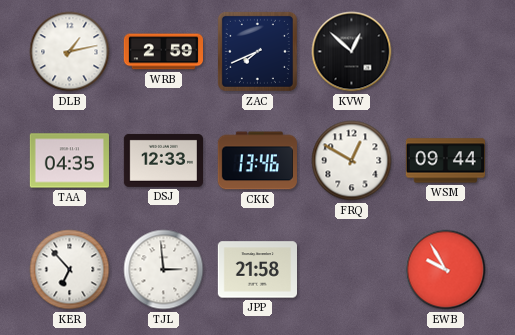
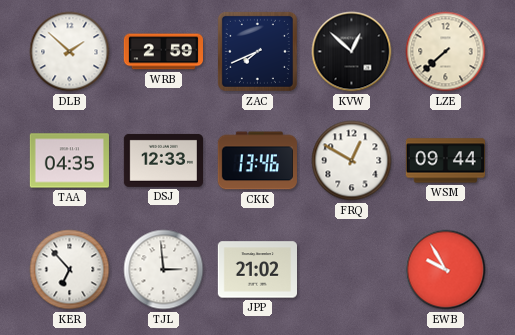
DLB: 1:13 -> 1:52 (70, 52)
LZE: none -> 7:38 (446, 52)
JPP: 21:58 -> 21:02 (257, 270)
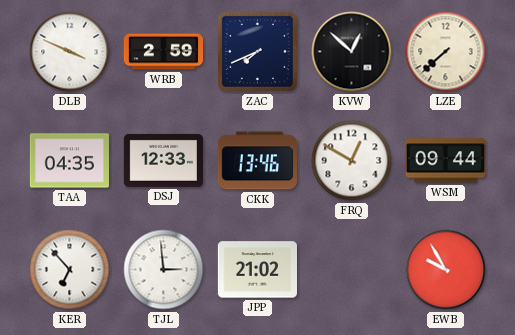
DLB: 1:52 -> 3:49 (70, 52)
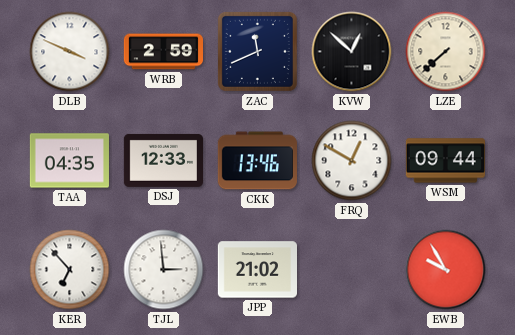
ZAC: 7:41 -> 11:41 (257, 51)
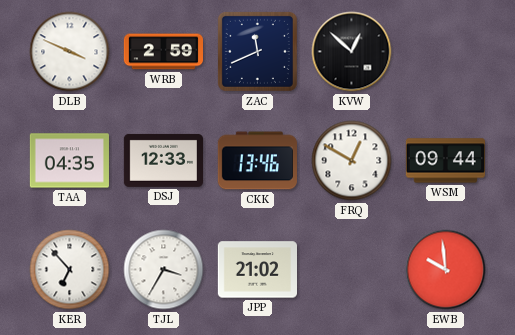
LZE: 7:38 -> none (446, 52)
TJL: 2:59 -> 3:35 (164, 270)
EWB: 9:55 -> 9:59 (446, 270)
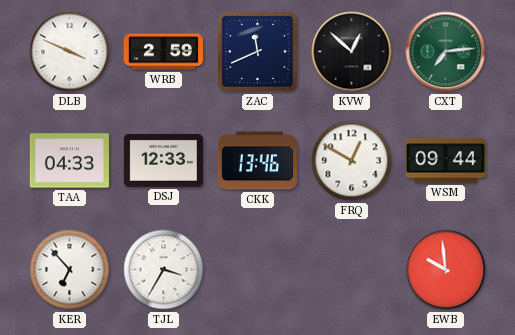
CXT: none -> 7:14 (446, 52)
TAA: 04:35 -> 04:33 (69, 161)
JPP: 21:02 -> none (257, 270)
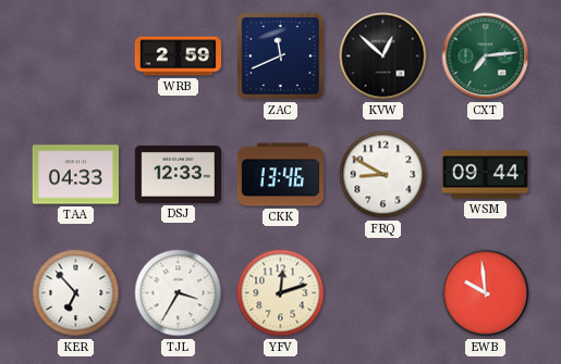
DLB: 3:49 -> none (70, 52)
FRQ: 12:50 -> 8:50 (383, 175)
YFV: none -> 12:12 (281, 293)
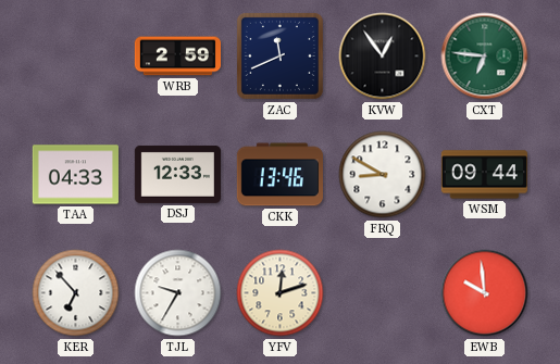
KVW: 12:52 -> 12:54 (383, 57)
CXT: 7:14 -> 6:46 (485, 57)
TJL: 3:35 -> 9:35 (178, 293)
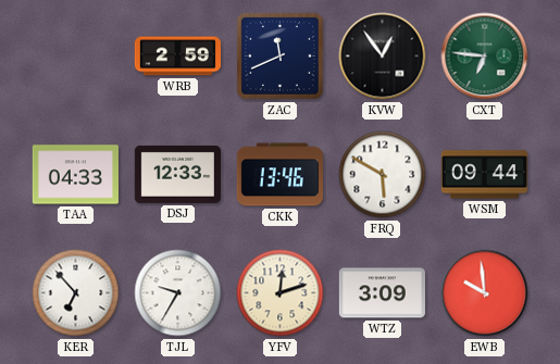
FRQ: 8:50 -> 5:50 (383, 175)
WTZ: none -> 3:09 (382, 293)
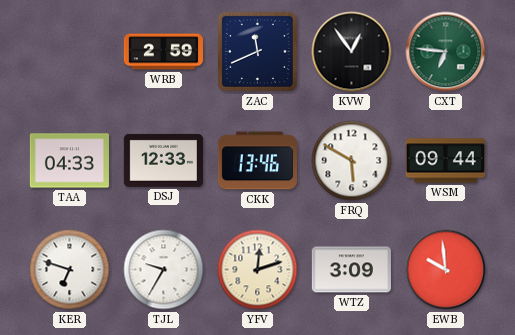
KER: 6:53 -> 6:48 (70, 270)
